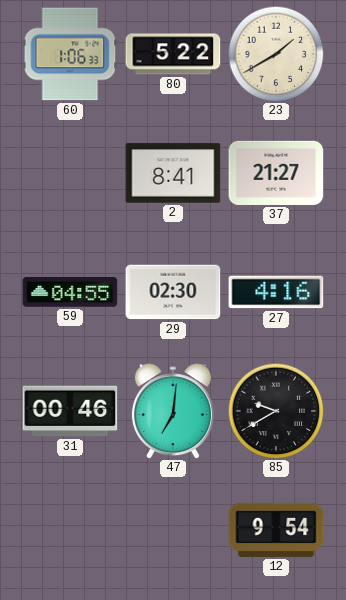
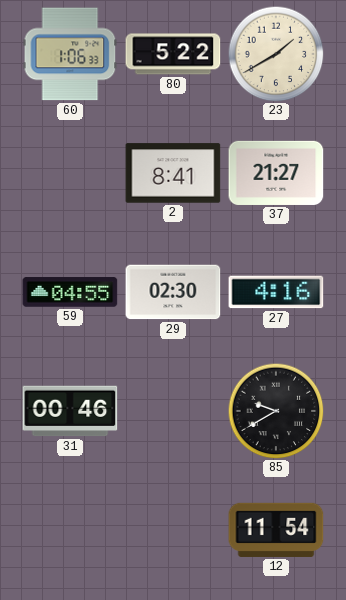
47: 7:01 -> none (173, 411)
12: 9:54 -> 11:54 (276, 530)
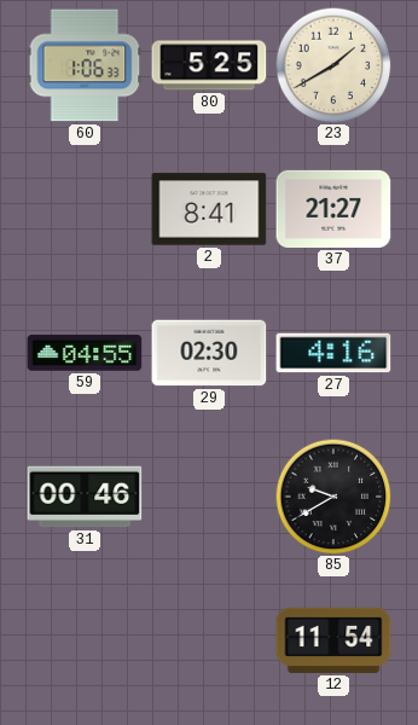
80: 5:22 -> 5:25 (209, 65)
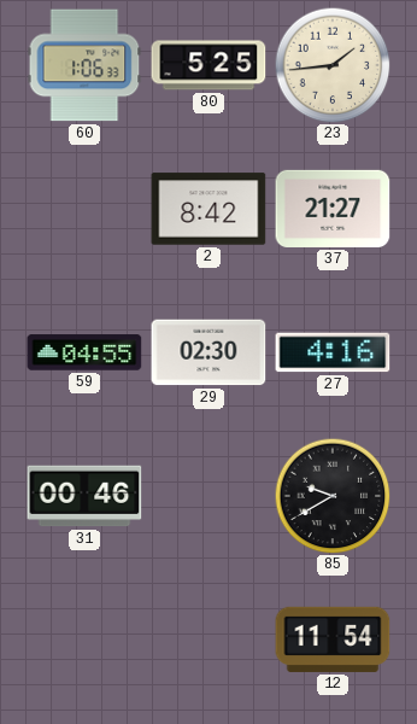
23: 1:40 -> 1:44 (333, 65)
2: 8:41 -> 8:42 (208, 209)
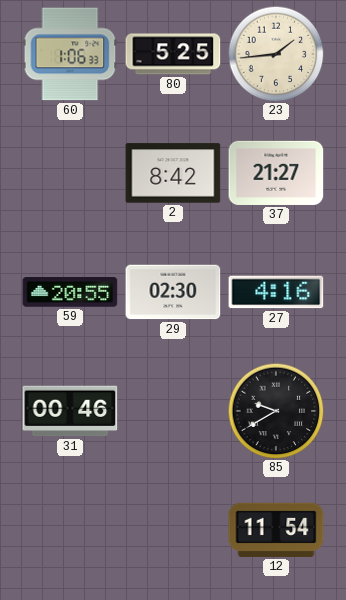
59: 04:55 -> 20:55 (70, 292)
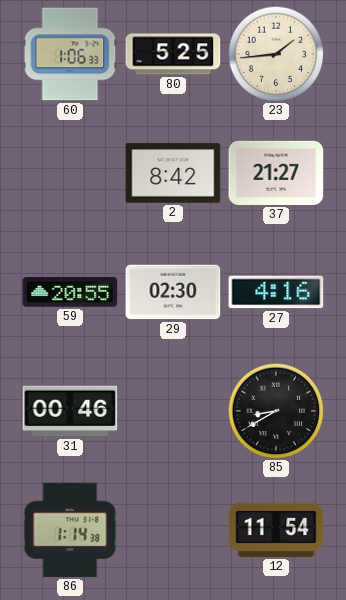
85: 9:40 -> 8:40 (276, 411)
86: none -> 1:14 (70, 530)
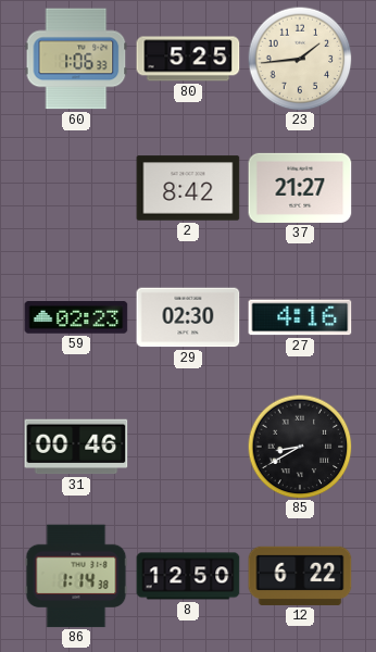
59: 20:55 -> 02:23 (76, 317)
8: none -> 12:50 (188, 576)
12: 11:54 -> 6:22 (300, 576)
